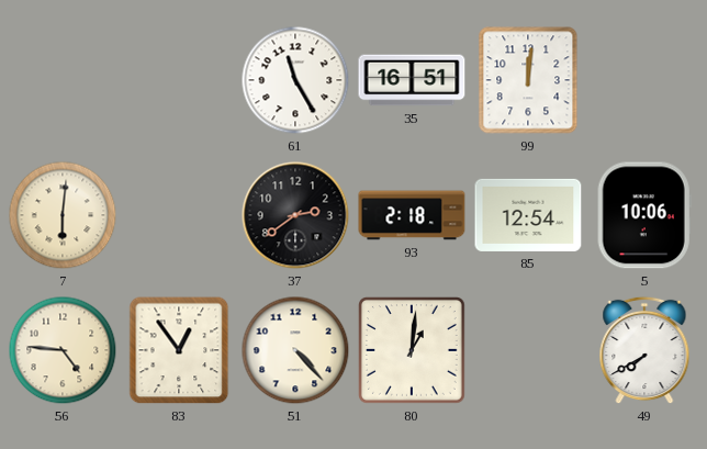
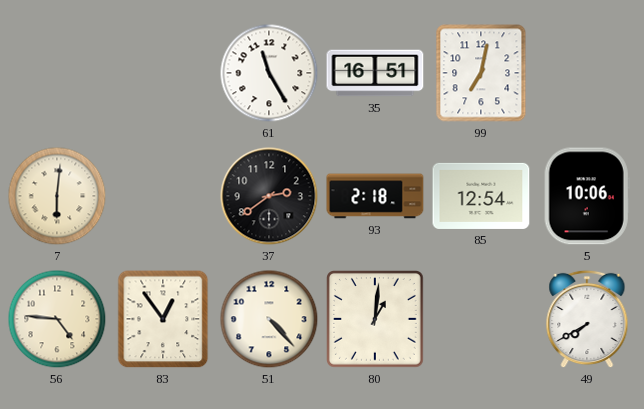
99: 12:01 -> 7:02 (481, 73)
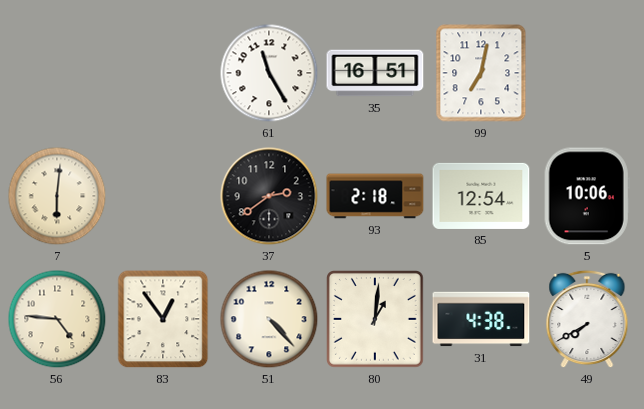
31: none -> 4:38 (481, 319)
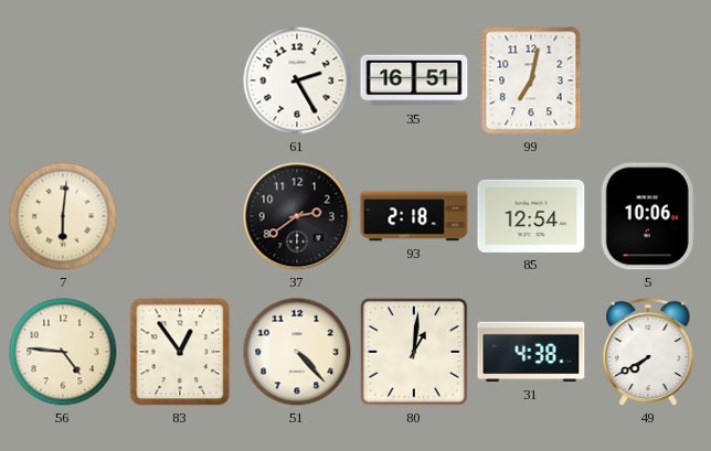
61: 11:25 -> 2:25 (297, 80)
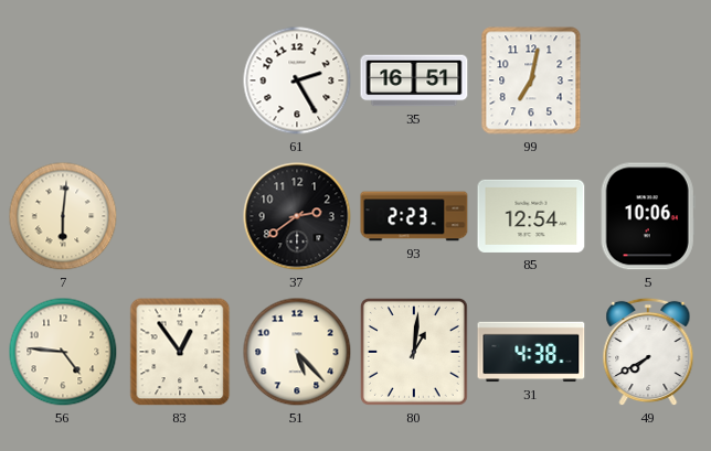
93: 2:18 -> 2:23 (414, 216)
51: 4:23 -> 5:23 (297, 352)
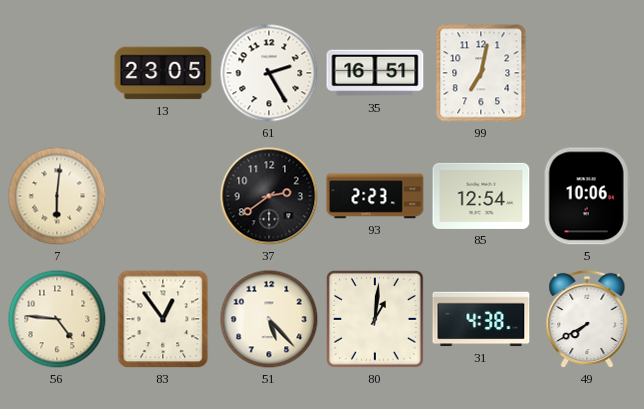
13: none -> 23:05 (163, 73)
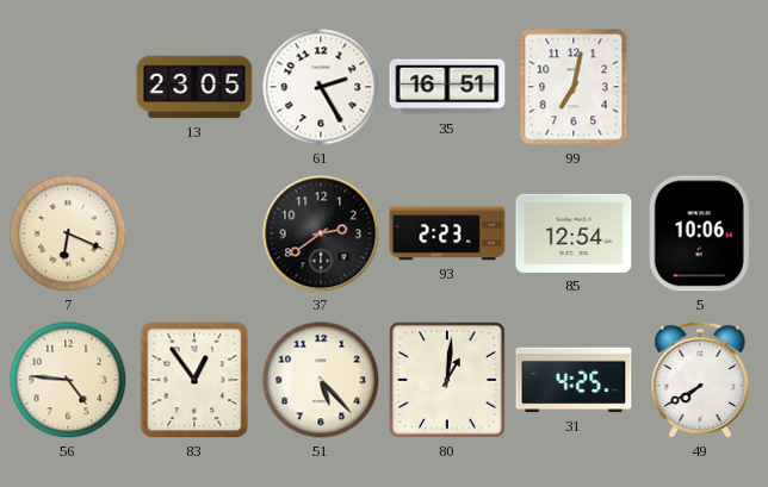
7: 6:01 -> 6:19 (68, 233)
31: 4:38 -> 4:25 (574, 380)
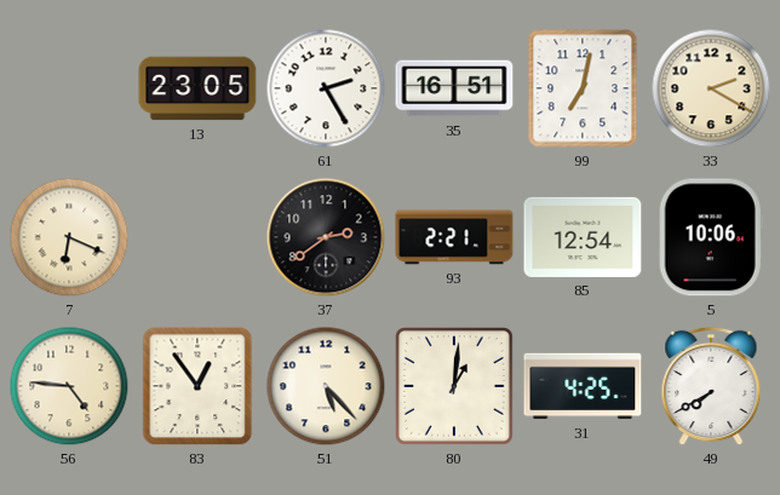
33: none -> 2:20 (711, 88)
93: 2:23 -> 2:21 (454, 237)
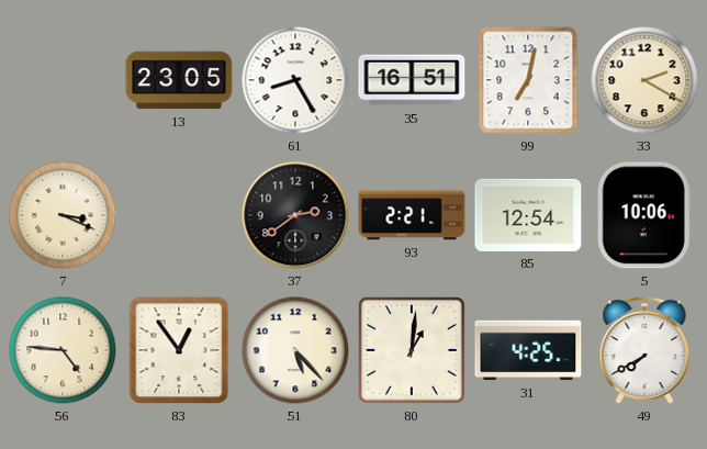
61: 2:25 -> 8:25 (295, 80)
7: 6:19 -> 3:19 (63, 215)
